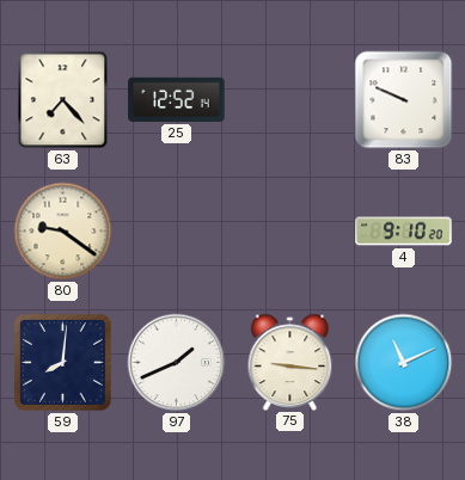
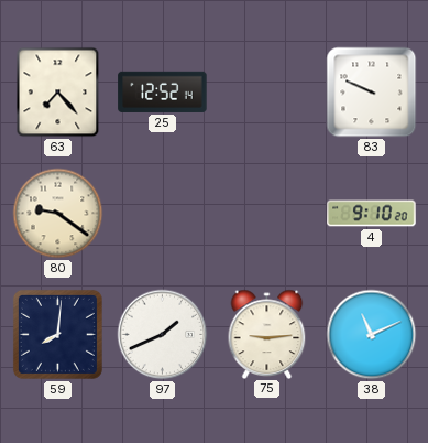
75: 9:16 -> 9:14 (267, 334)
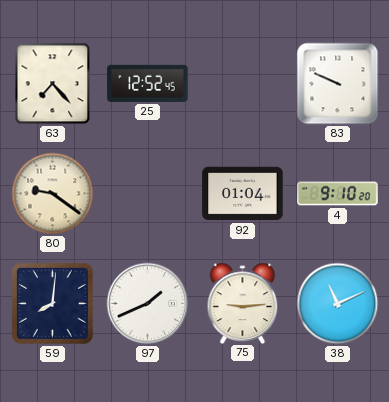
25: 12:52:14 -> 12:52:45 (148, 83)
92: none -> 01:04 (243, 194)
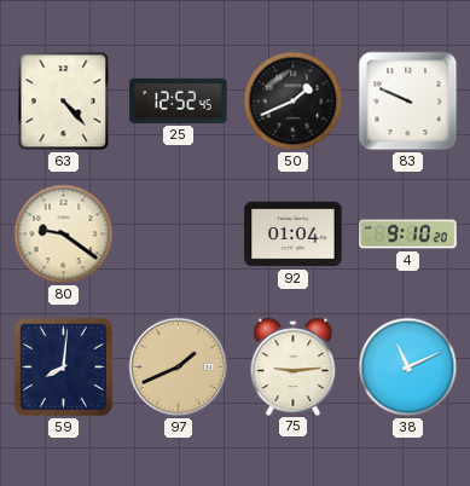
63: 7:23 -> 4:23 (64, 102)
50: none -> 1:41 (294, 102)
97 dial: white -> champagne (179, 368)
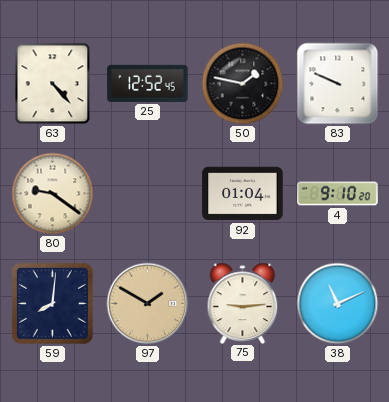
50: 1:41 -> 1:47 (243, 84)
97: 1:41 -> 1:50 (148, 304)
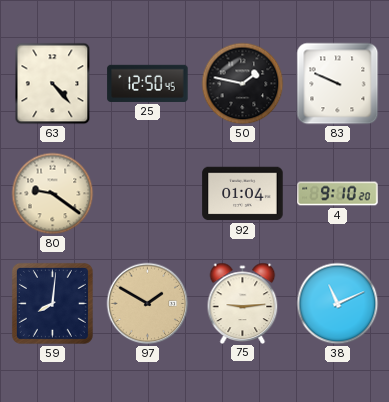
25: 12:52 -> 12:50 (148, 83)
